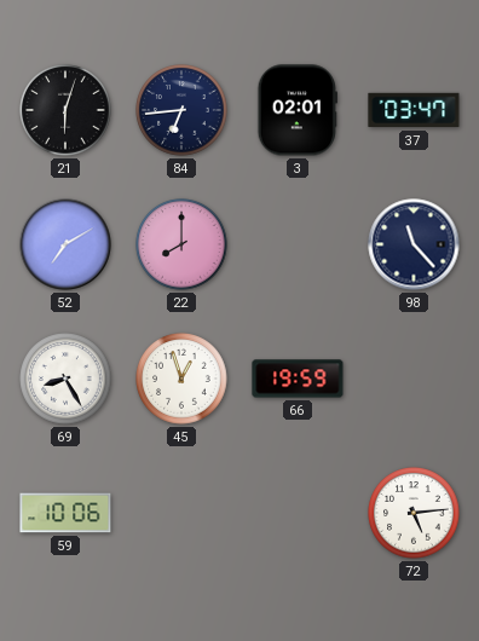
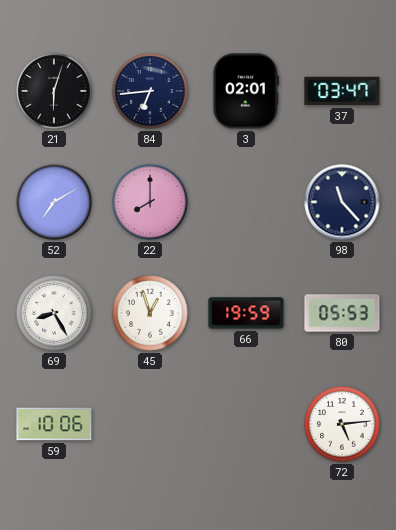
80: none -> 05:53 (342, 313)
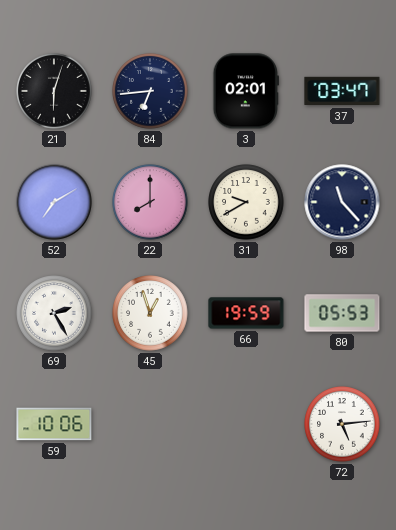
31: none -> 9:40 (246, 202)
69: 8:25 -> 2:25 (54, 313)
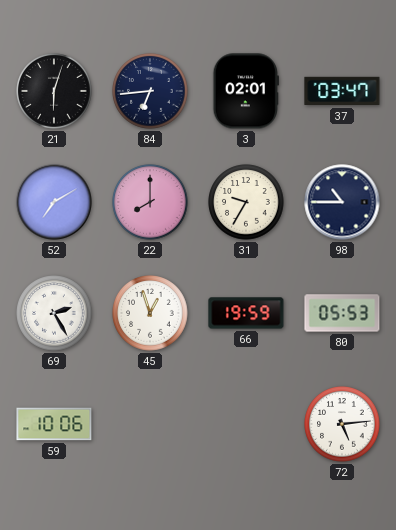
31: 9:40 -> 9:35 (246, 202)
98: 11:23 -> 10:45 (342, 202)
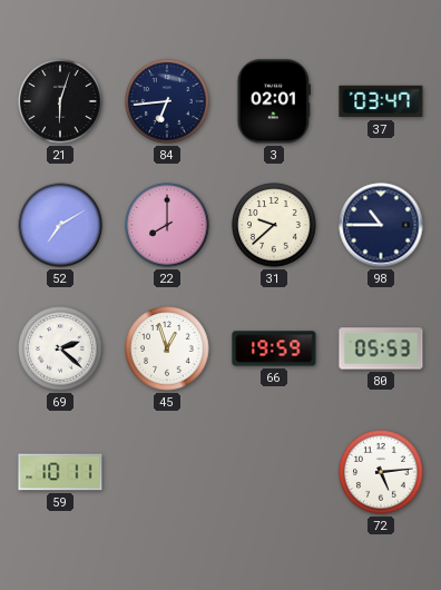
31: 9:35 -> 9:38 (274, 225)
69: 2:25 -> 2:22 (60, 348)
59: 10:06 -> 10:11 (60, 472)
